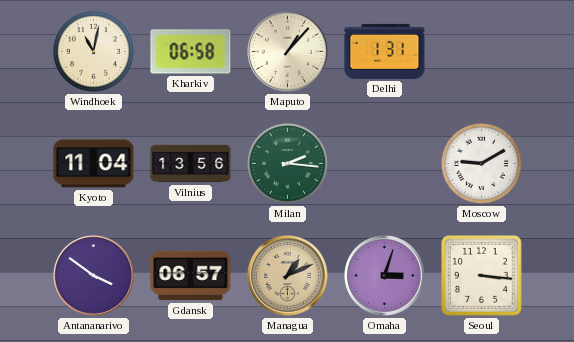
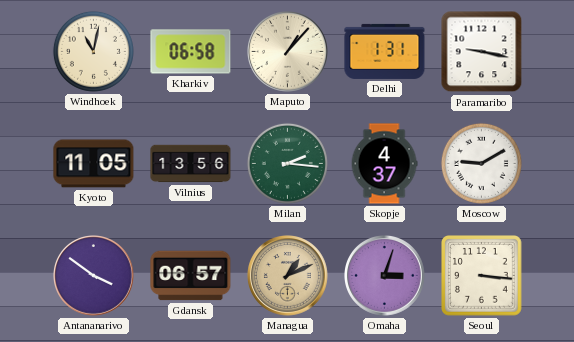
Paramaribo: none -> 9:17 (482, 52)
Kyoto: 11:04 -> 11:05 (94, 164)
Skopje: none -> 4:37 (384, 164)
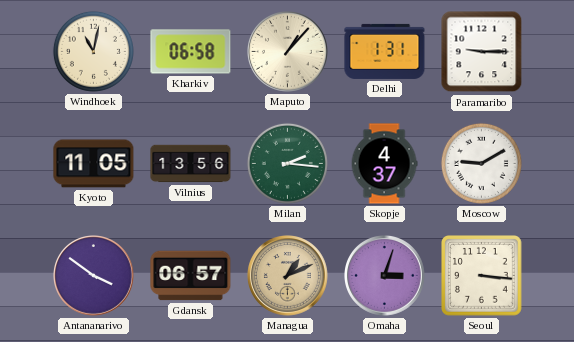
Paramaribo: 9:17 -> 9:15 (482, 52)
